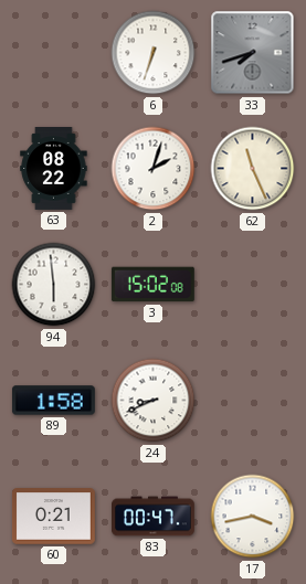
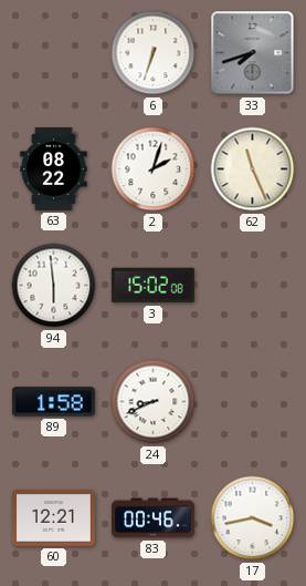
60: 0:21 -> 12:21 (53, 518)
83: 00:47 -> 00:46 (154, 518)
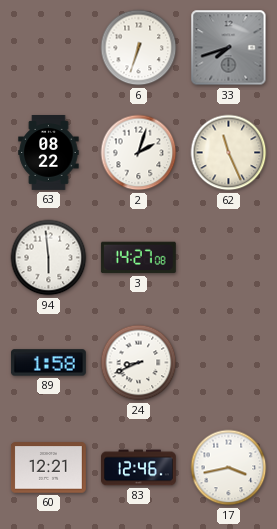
3: 15:02 -> 14:27 (138, 258)
83: 00:46 -> 12:46 (139, 468)
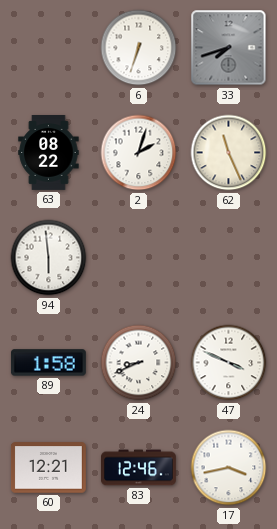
3: 14:27 -> none (138, 258)
47: none -> 3:49 (229, 363)
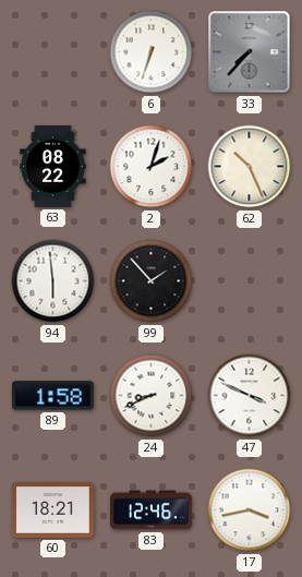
33: 7:42 -> 7:37 (250, 52)
62: 11:26 -> 10:26 (250, 167)
99: none -> 1:53 (152, 281)
60: 12:21 -> 18:21 (52, 510)
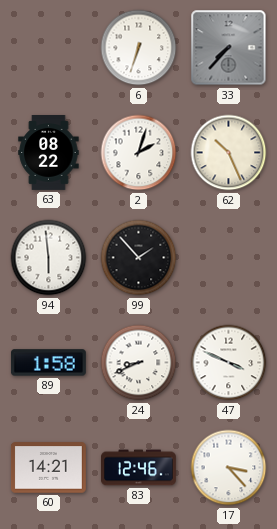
60: 18:21 -> 14:21 (48, 468)
17: 3:43 -> 3:23 (229, 468)
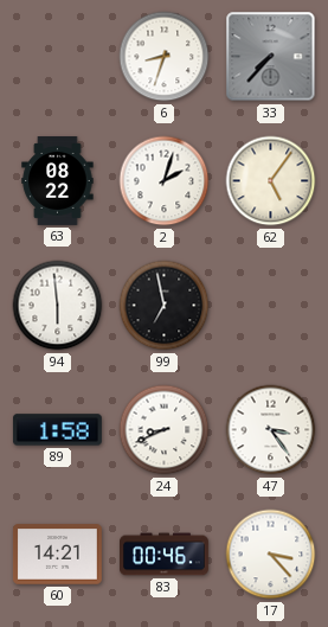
6: 6:33 -> 8:33 (165, 57)
62: 10:26 -> 5:06 (271, 181)
99: 1:53 -> 6:58 (165, 306)
47: 3:49 -> 3:24 (271, 430)
83: 12:46 -> 00:46 (165, 555)
